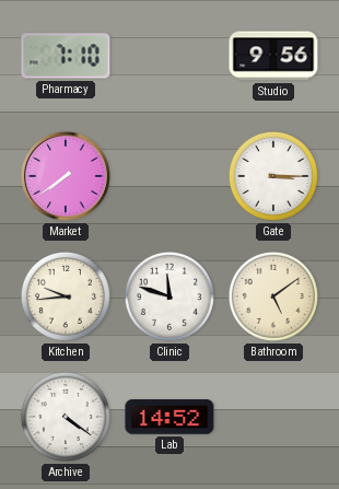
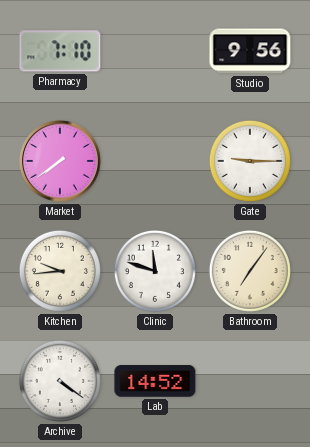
Gate: 3:15 -> 9:15 (250, 161)
Bathroom: 5:09 -> 7:06 (250, 271)
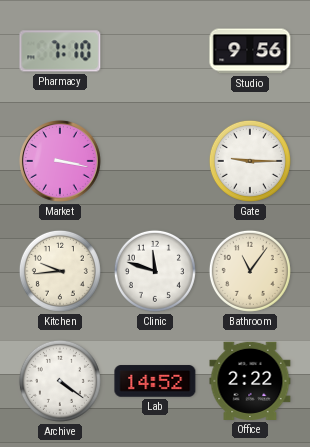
Market: 7:39 -> 3:17 (61, 162)
Bathroom: 7:06 -> 11:06 (250, 271)
Office: none -> 2:22 (250, 381)
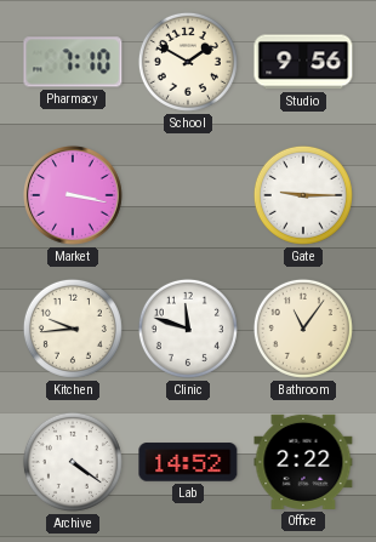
School: none -> 1:50 (188, 62)
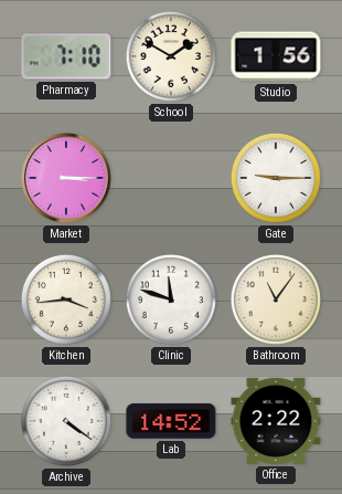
Studio: 9:56 -> 1:56 (276, 56)
Market: 3:17 -> 3:15 (67, 179)
Kitchen: 9:44 -> 3:44 (66, 299)
